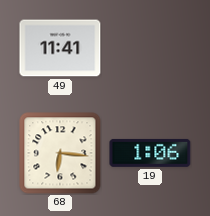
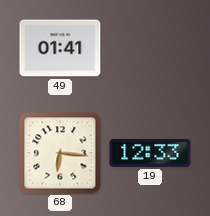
49: 11:41 -> 01:41 (60, 48)
19: 1:06 -> 12:33 (150, 153)
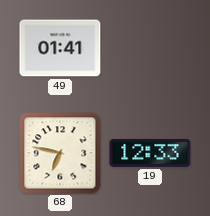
68: 6:16 -> 6:47 (60, 153)
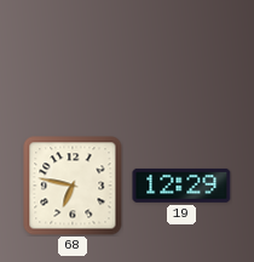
49: 01:41 -> none (60, 48)
19: 12:33 -> 12:29 (181, 186)
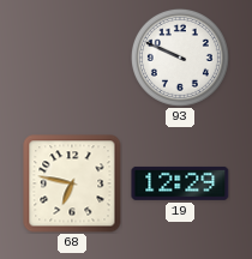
93: none -> 9:49 (180, 58)
